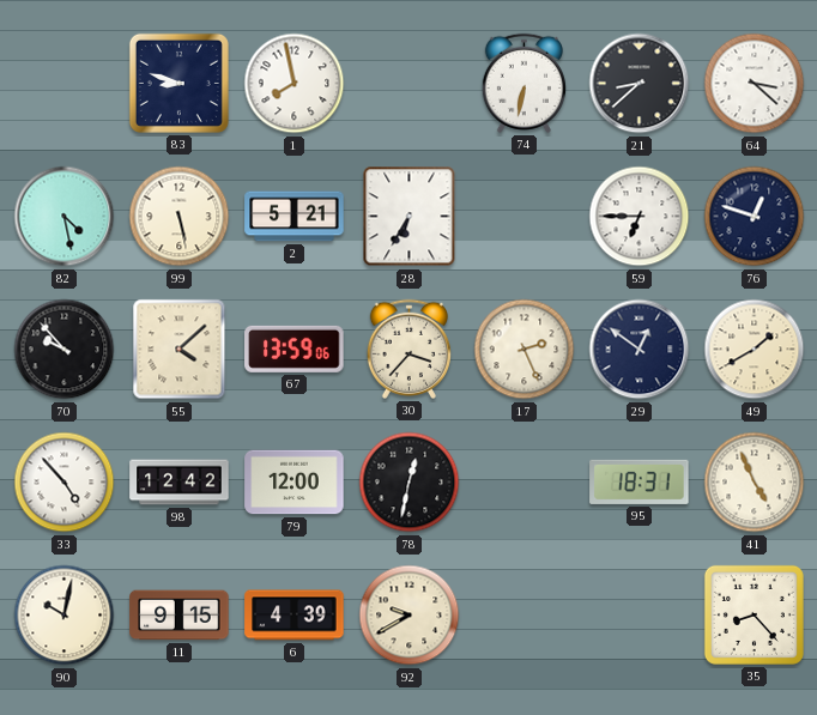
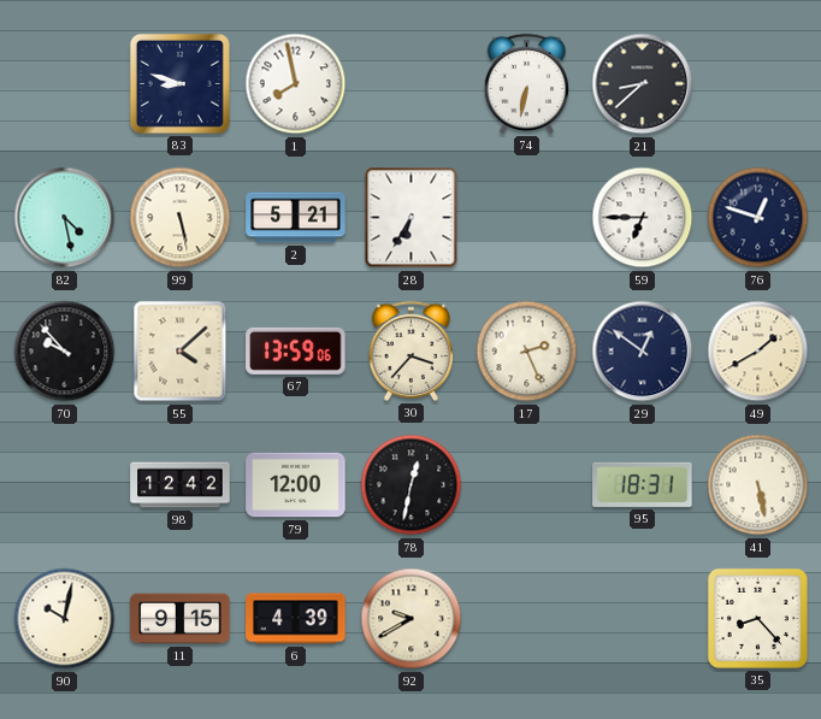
64: 3:22 -> none (755, 84)
33: 4:53 -> none (65, 483)
41: 4:56 -> 5:28 (758, 485)
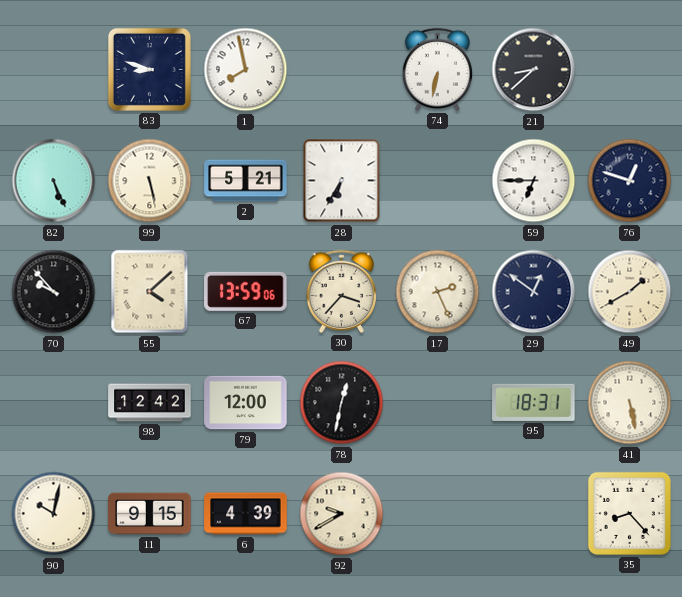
82: 4:28 -> 5:26 (54, 181)
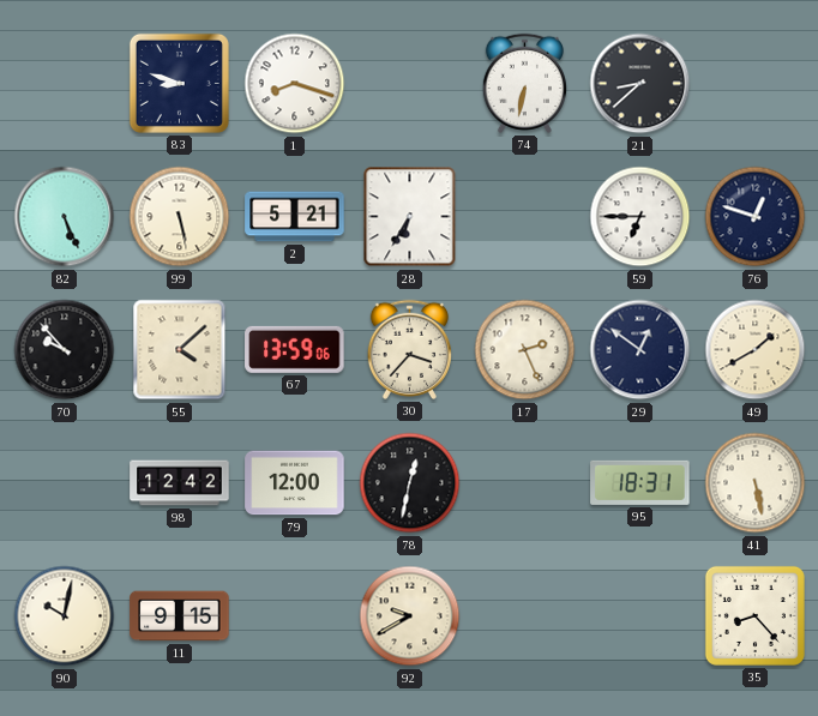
1: 7:58 -> 8:18 (295, 84)
6: 4:39 -> none (246, 514)
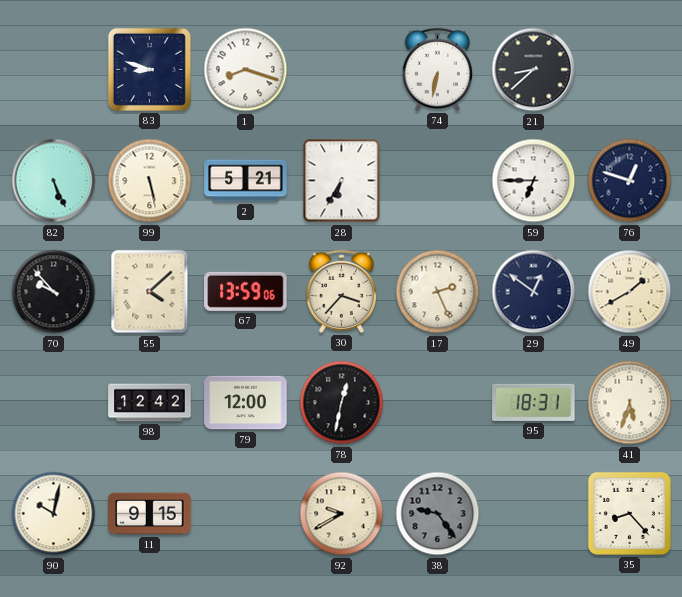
41: 5:28 -> 5:33 (630, 403)
38: none -> 9:24 (438, 514)
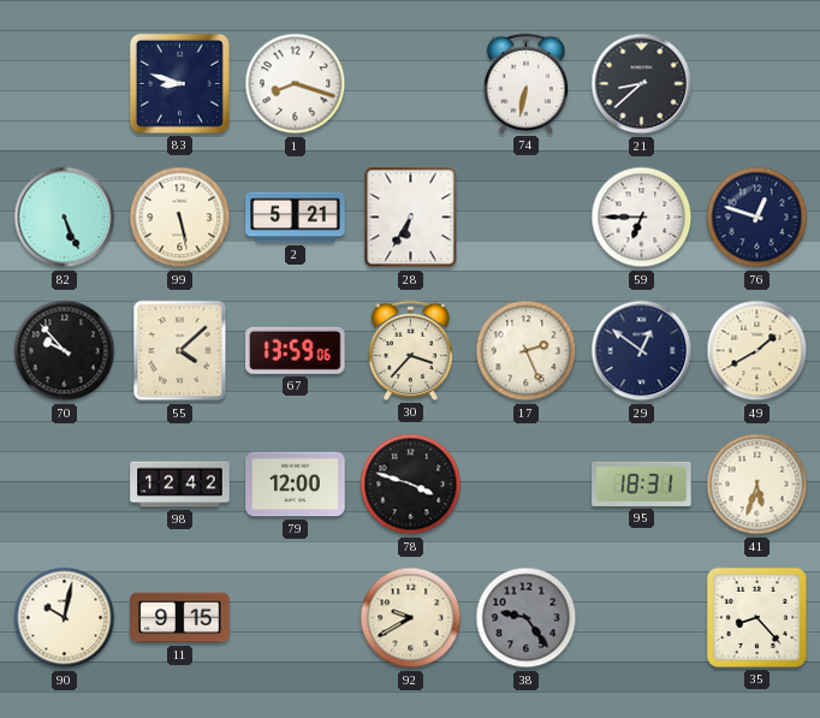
78: 12:32 -> 3:48 (411, 485)
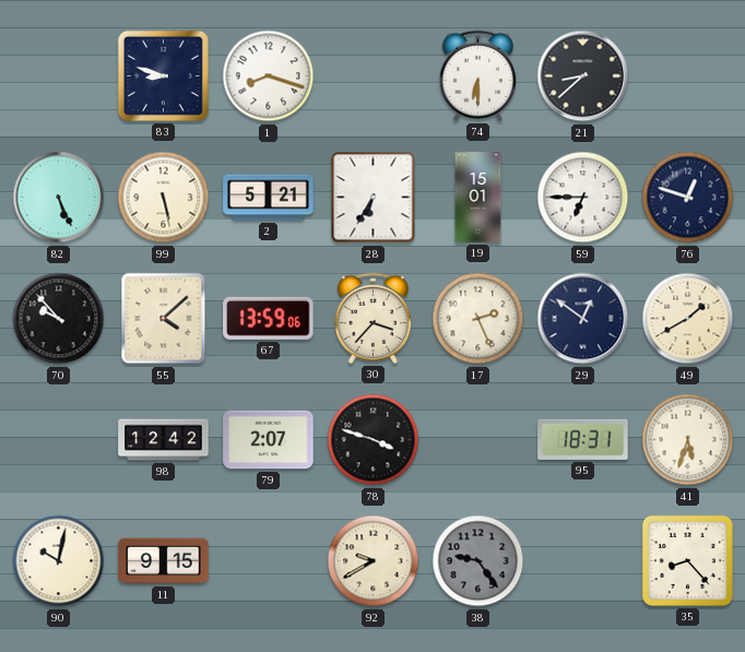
74: 6:32 -> 6:30 (477, 75)
19: none -> 15:01 (478, 198)
79: 12:00 -> 2:07 (269, 440)
